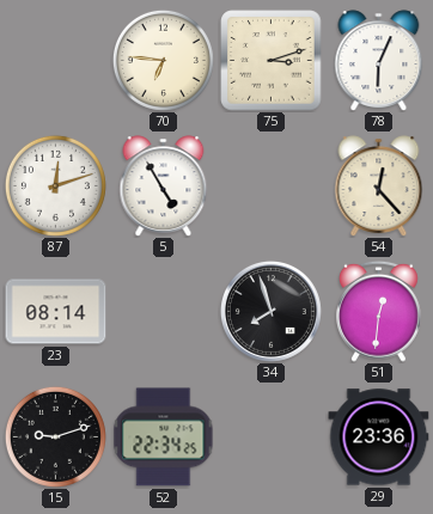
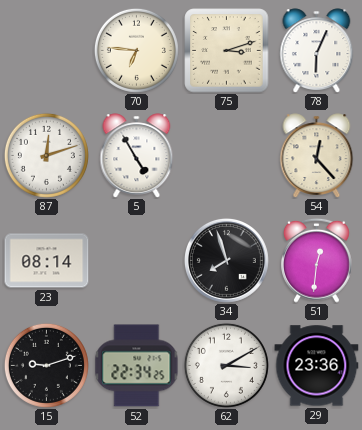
62: none -> 3:10 (226, 365)
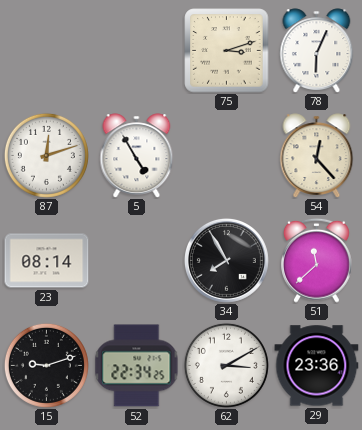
70: 6:46 -> none (136, 50)
34: 7:57 -> 7:55 (226, 260)
51: 12:31 -> 11:38 (317, 260)
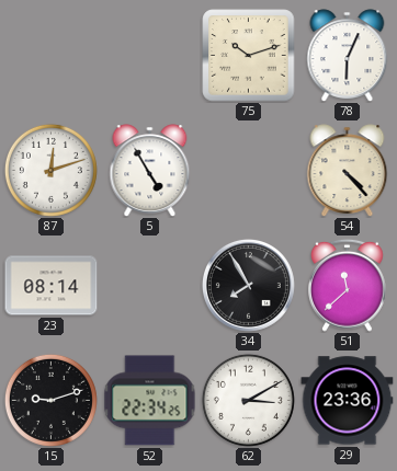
75: 3:12 -> 10:12 (249, 56)
54: 12:23 -> 4:23 (348, 171)
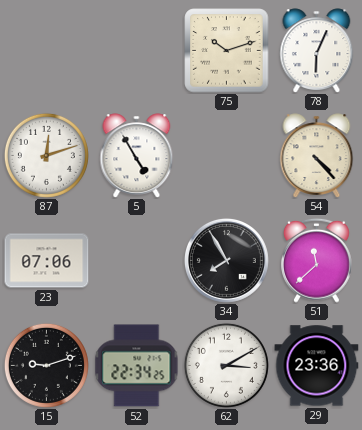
23: 08:14 -> 07:06 (47, 261)
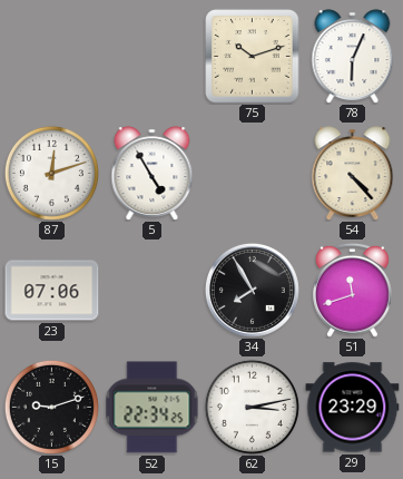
51: 11:38 -> 11:42 (353, 290)
62: 3:10 -> 3:13 (252, 407)
29: 23:36 -> 23:29 (353, 408)
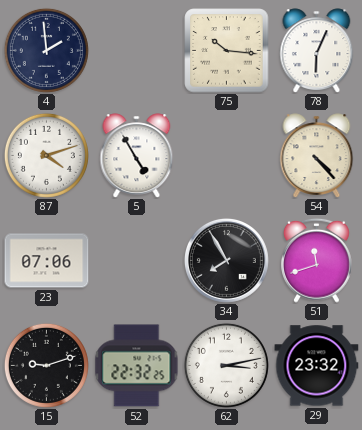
4: none -> 1:59 (46, 50)
75: 10:12 -> 10:16 (227, 51)
87: 12:12 -> 4:12 (46, 155)
52: 22:34 -> 22:32 (137, 366)
29: 23:29 -> 23:32 (317, 366)
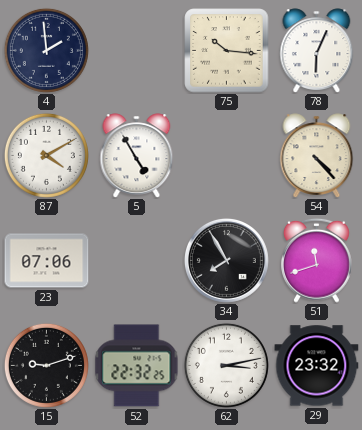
87: 4:12 -> 4:10 (46, 155)
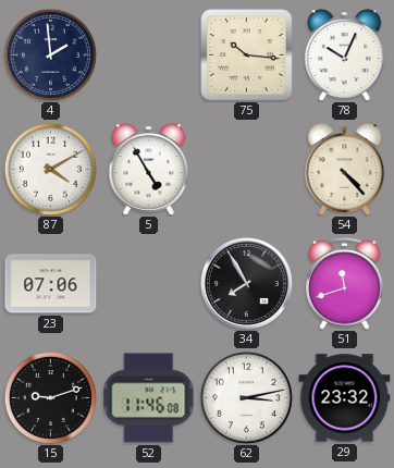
78: 6:04 -> 10:04 (345, 56)
52: 22:32 -> 11:46 (149, 398)
